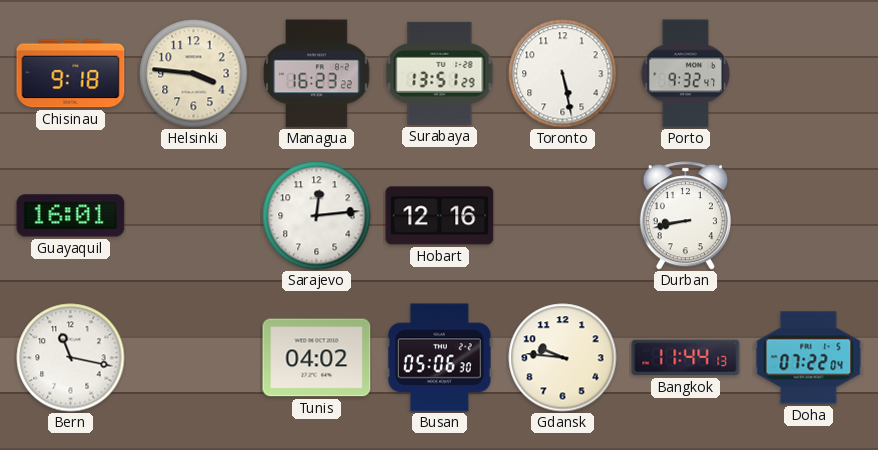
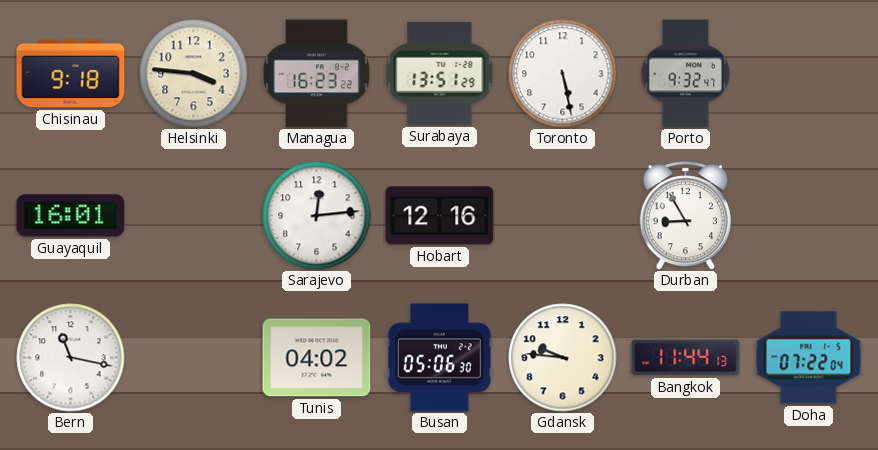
Durban: 8:43 -> 8:55 (685, 216)
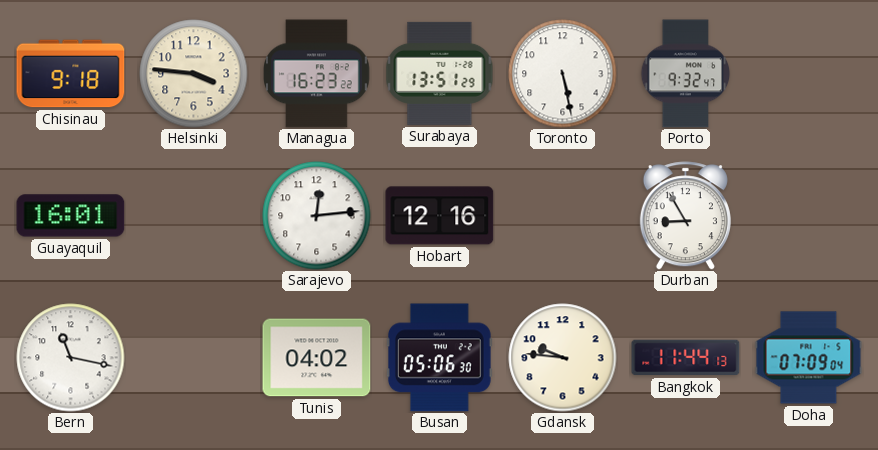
Doha: 07:22 -> 07:09 (809, 358)
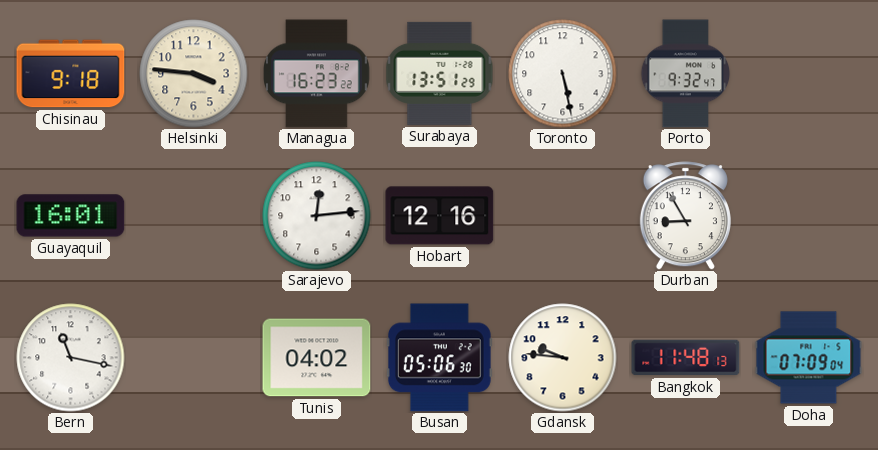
Bangkok: 11:44 -> 11:48 (686, 358)
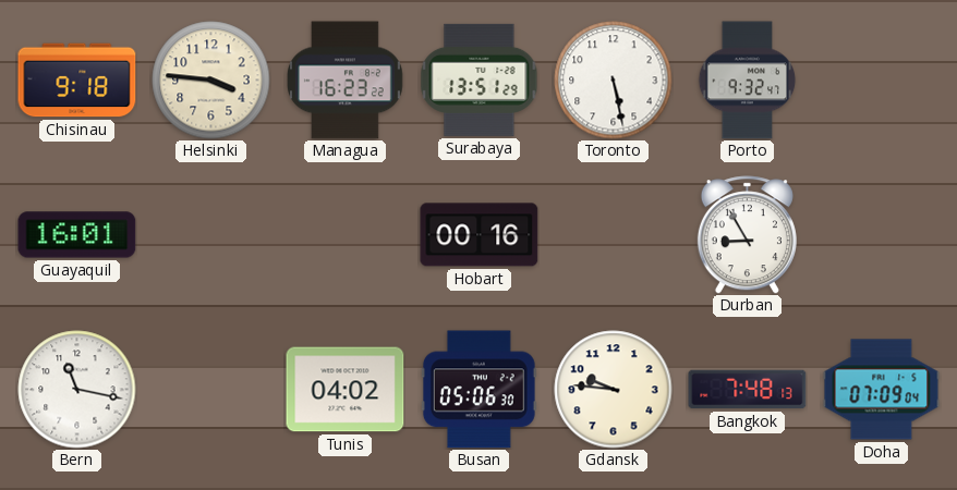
Sarajevo: 12:14 -> none (317, 216)
Hobart: 12:16 -> 00:16 (480, 235)
Bangkok: 11:48 -> 7:48 (748, 390)
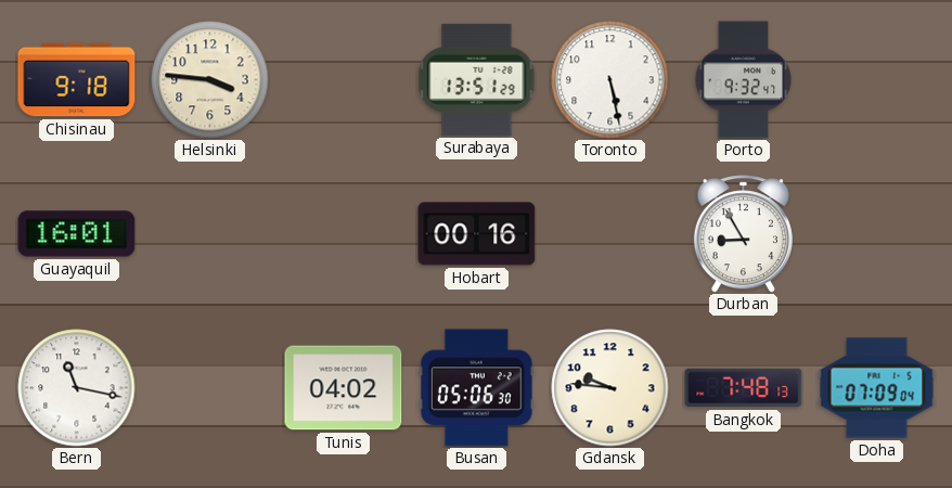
Managua: 16:23 -> none (346, 81)
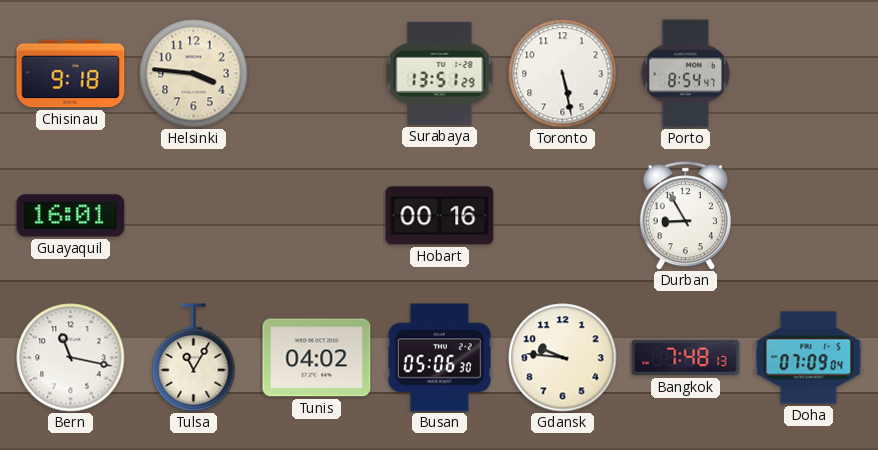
Porto: 9:32 -> 8:54 (686, 74)
Tulsa: none -> 11:05 (194, 358)
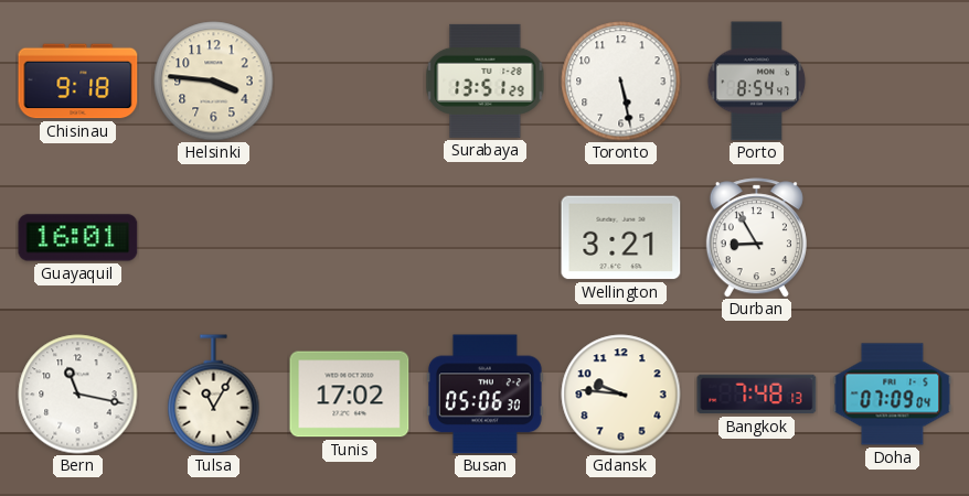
Hobart: 00:16 -> none (440, 216)
Wellington: none -> 3:21 (621, 238)
Tunis: 04:02 -> 17:02 (350, 395)
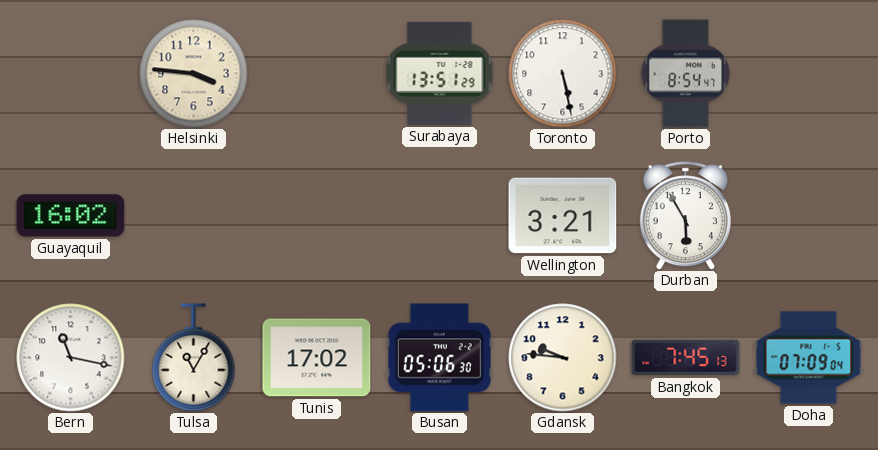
Chisinau: 9:18 -> none (78, 82)
Guayaquil: 16:01 -> 16:02 (71, 216)
Durban: 8:55 -> 5:55 (685, 216)
Bangkok: 7:48 -> 7:45 (686, 358)
